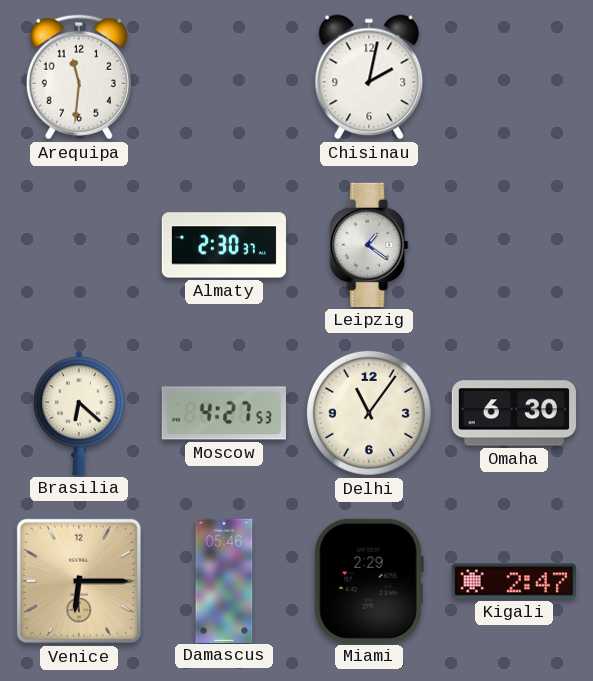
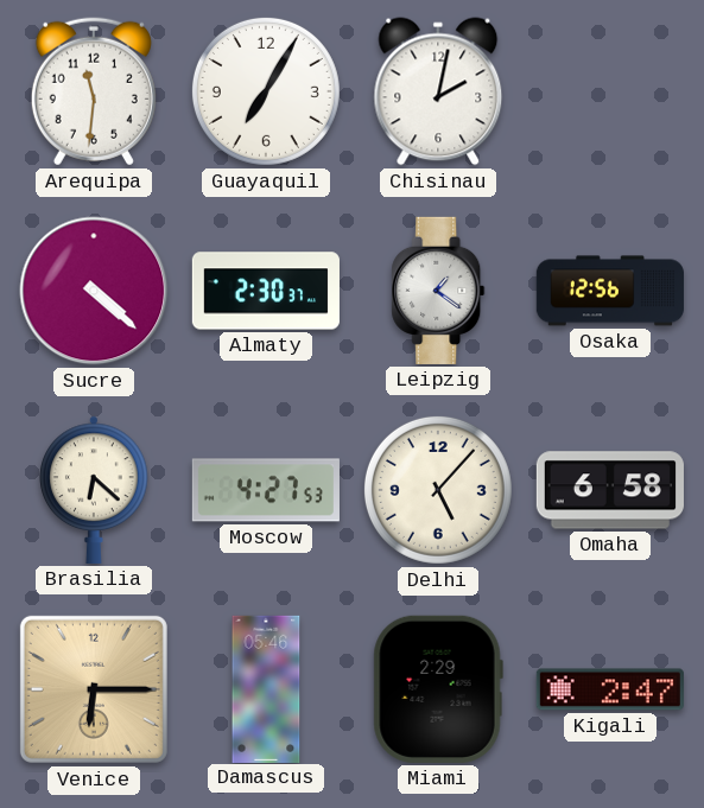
Guayaquil: none -> 7:05 (266, 91)
Sucre: none -> 4:22 (94, 291)
Osaka: none -> 12:56 (610, 291)
Delhi: 11:06 -> 5:07 (438, 490)
Omaha: 6:30 -> 6:58 (610, 490)
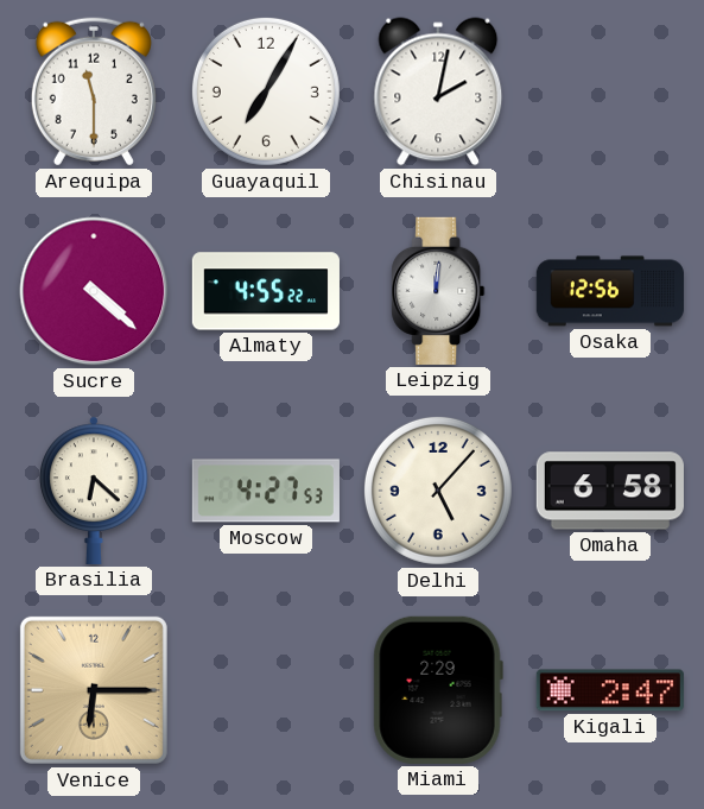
Arequipa: 11:31 -> 11:30 (94, 91)
Almaty: 2:30 -> 4:55 (266, 291)
Leipzig: 1:21 -> 12:01 (438, 291)
Damascus: 05:46 -> none (266, 688)
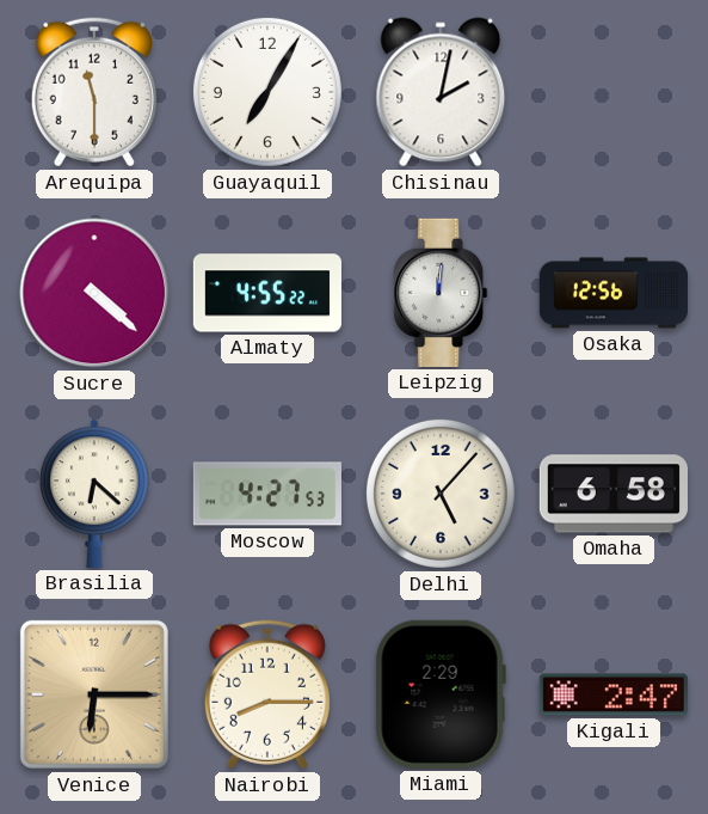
Nairobi: none -> 8:15 (267, 694)
